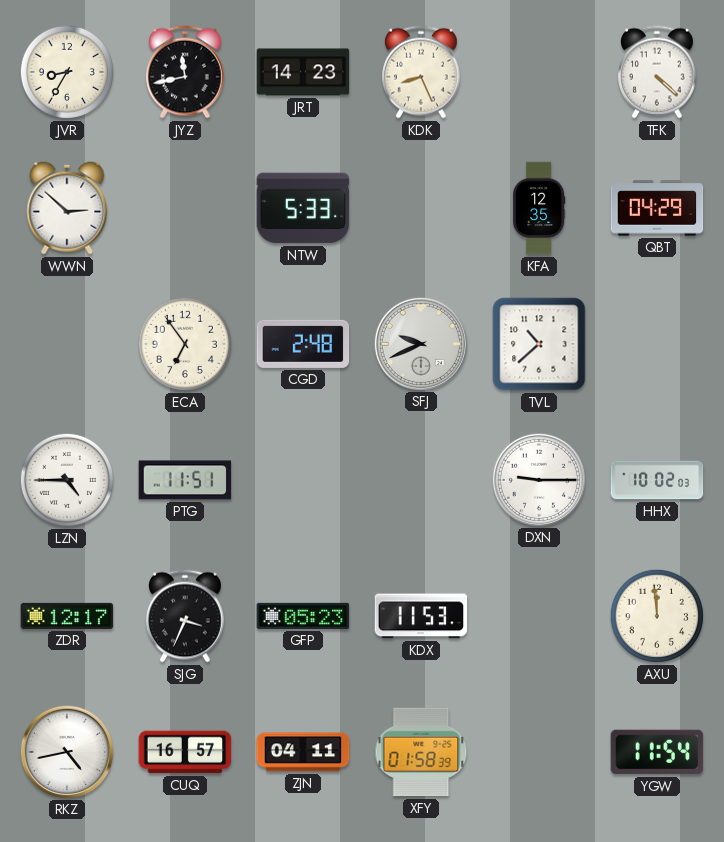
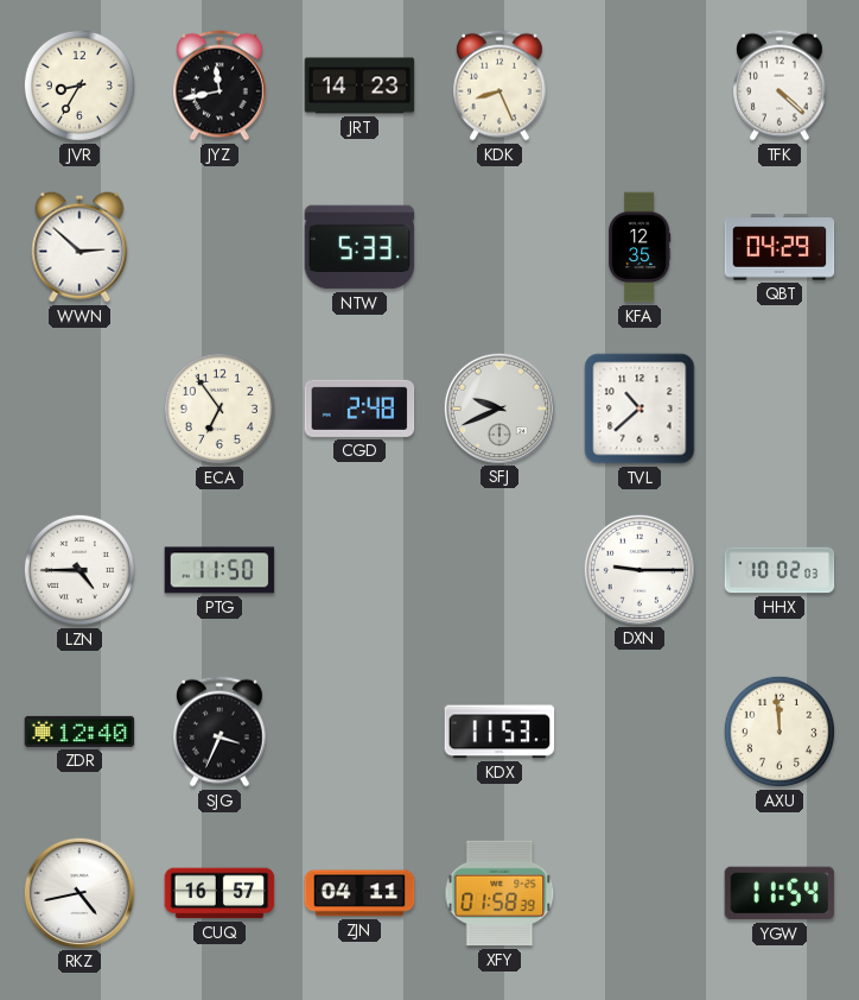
PTG: 11:51 -> 11:50 (219, 570)
ZDR: 12:17 -> 12:40 (79, 732)
GFP: 05:23 -> none (303, 616)
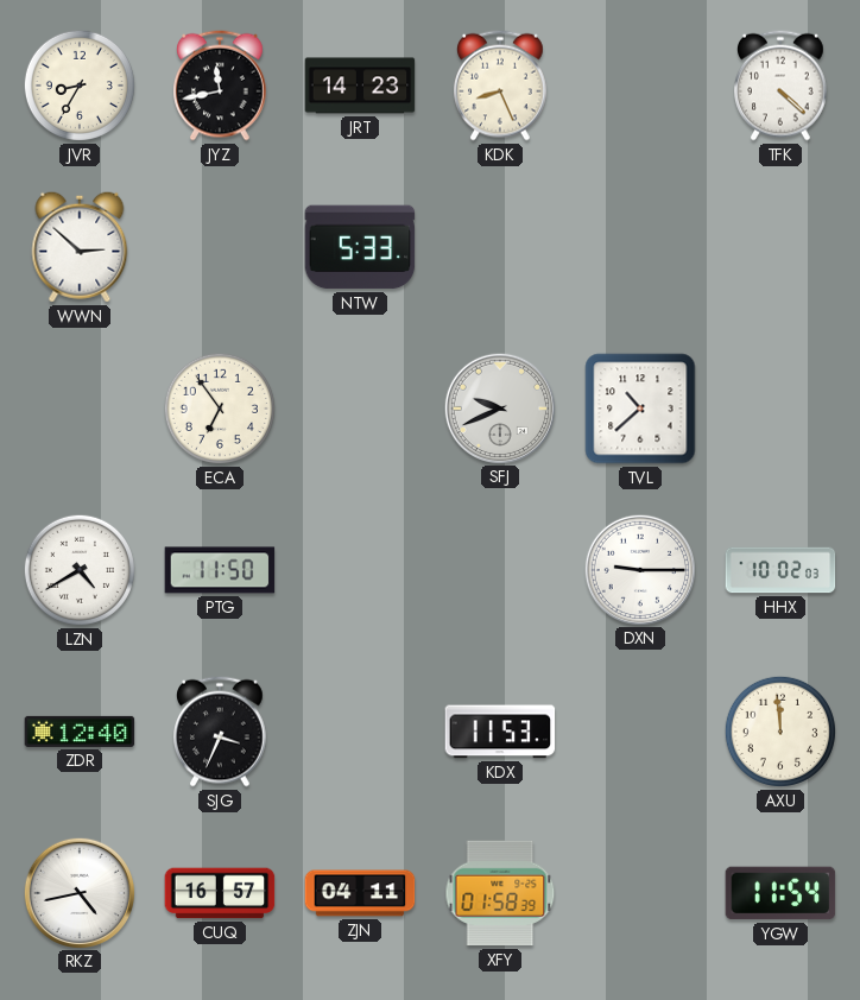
KFA: 12:35 -> none (640, 247)
QBT: 04:29 -> none (780, 247)
CGD: 2:48 -> none (359, 409)
LZN: 4:45 -> 4:40 (80, 570)
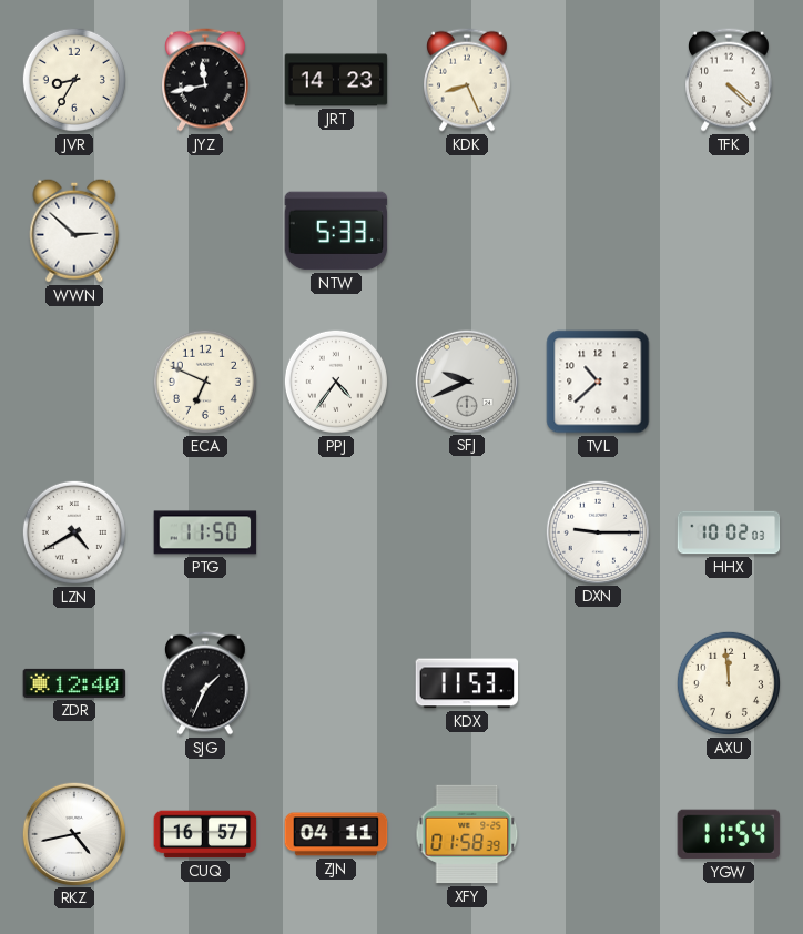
ECA: 6:54 -> 6:49 (205, 382)
PPJ: none -> 4:36 (336, 382)
SJG: 3:34 -> 1:34 (206, 683)
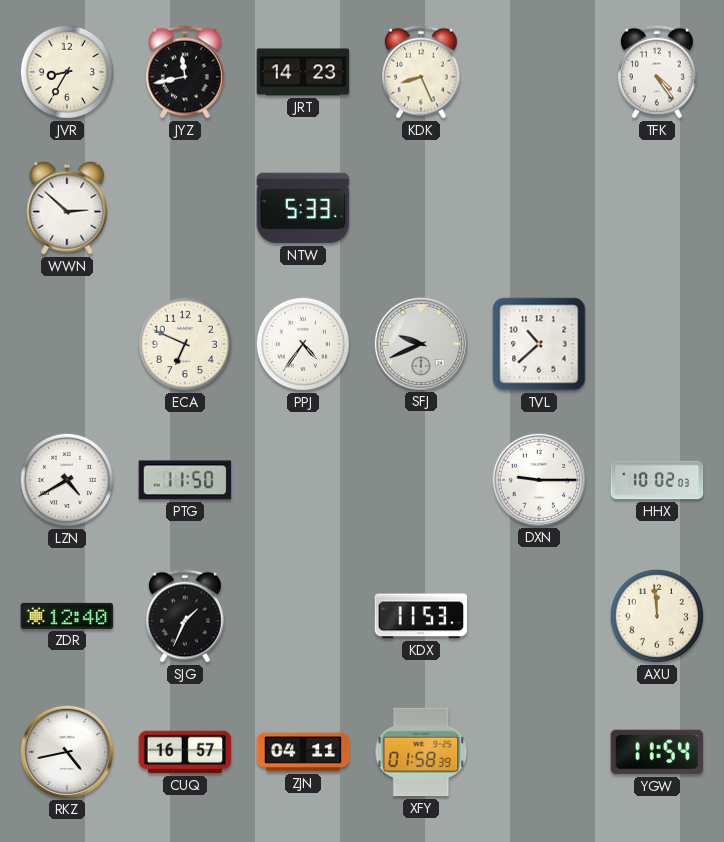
TFK: 4:22 -> 4:24 (658, 72)
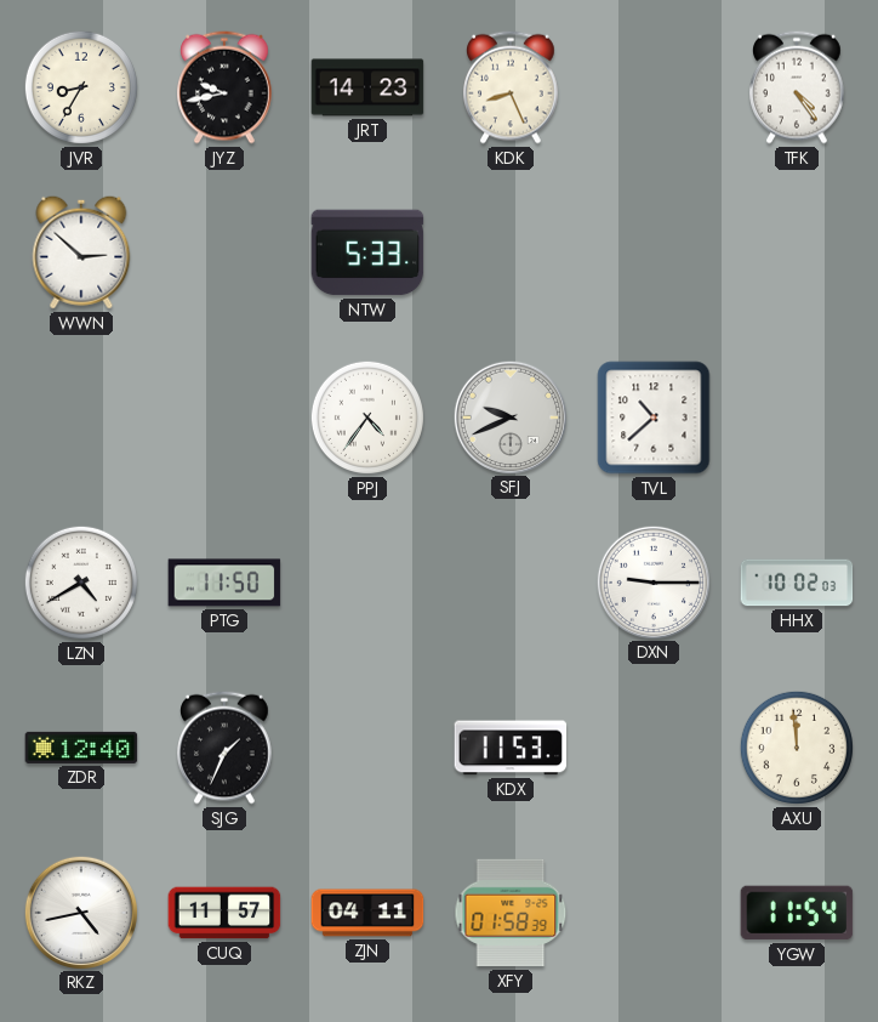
JYZ: 11:43 -> 9:43 (226, 87)
ECA: 6:49 -> none (185, 344)
CUQ: 16:57 -> 11:57 (224, 913)
